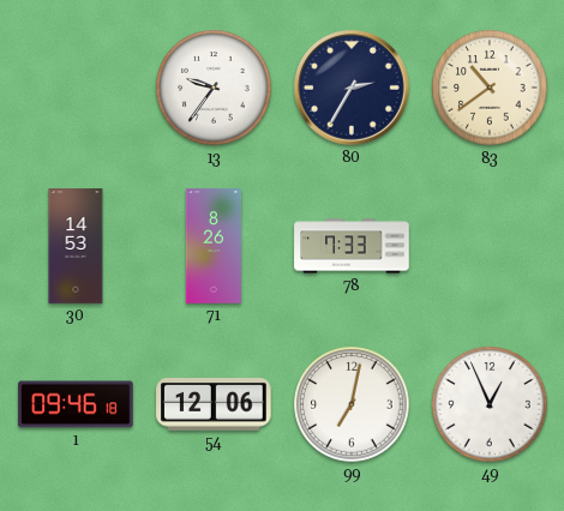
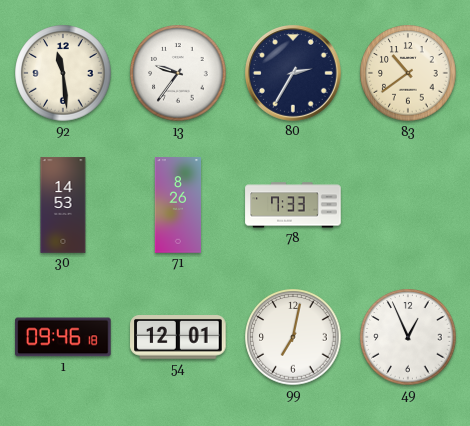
92: none -> 11:29 (63, 73)
54: 12:06 -> 12:01 (178, 338)
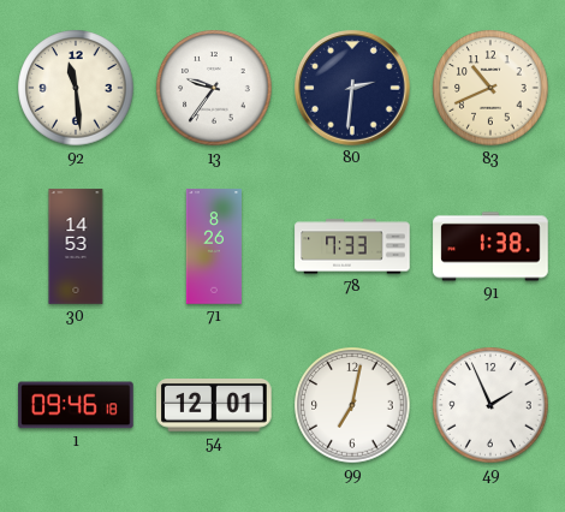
80: 2:35 -> 2:31 (353, 89)
83: 10:39 -> 10:41 (490, 88)
91: none -> 1:38 (490, 246)
49: 12:56 -> 1:56 (490, 405)
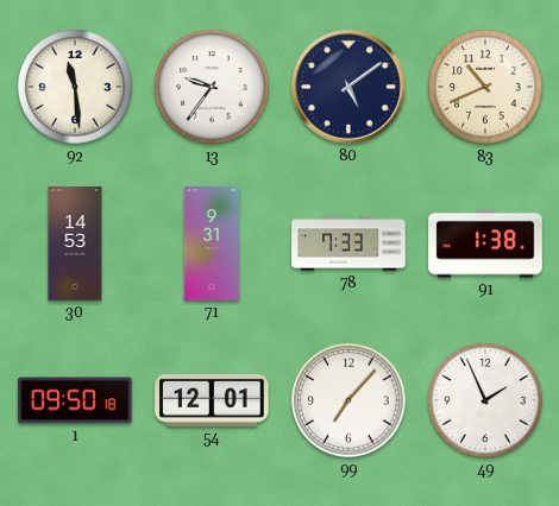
80: 2:31 -> 5:09 (350, 88)
71: 8:26 -> 9:31 (211, 243)
1: 09:46 -> 09:50 (75, 400)
99: 7:02 -> 7:07 (348, 400)
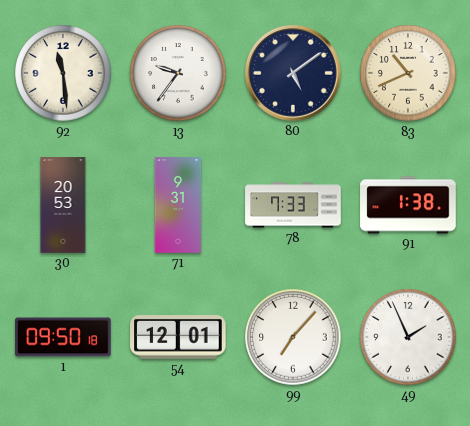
30: 14:53 -> 20:53 (63, 205)
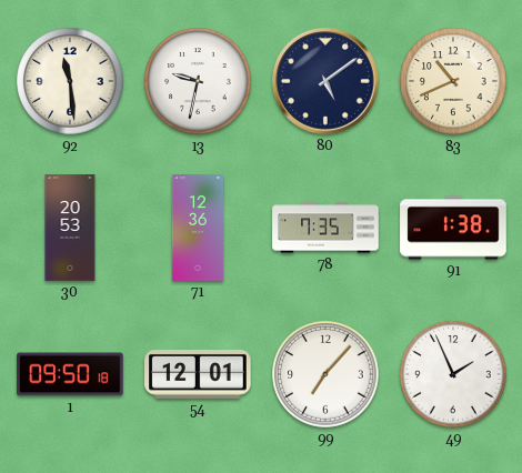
13: 9:36 -> 9:32 (198, 81)
71: 9:31 -> 12:36 (197, 228)
78: 7:33 -> 7:35 (325, 228)
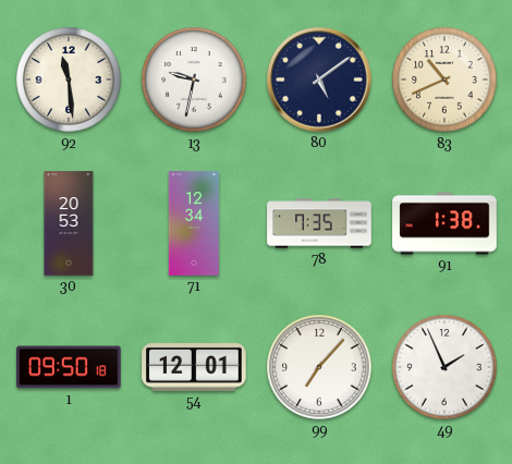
71: 12:36 -> 12:34 (193, 223)
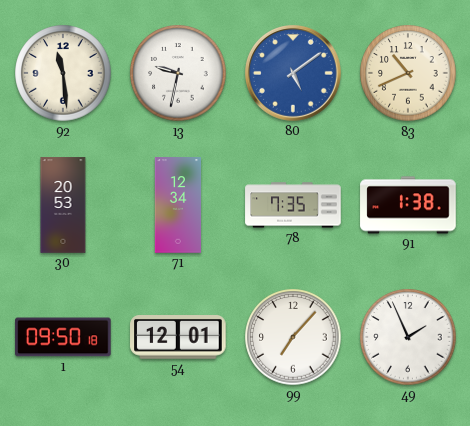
80 dial: navy -> blue (294, 74)
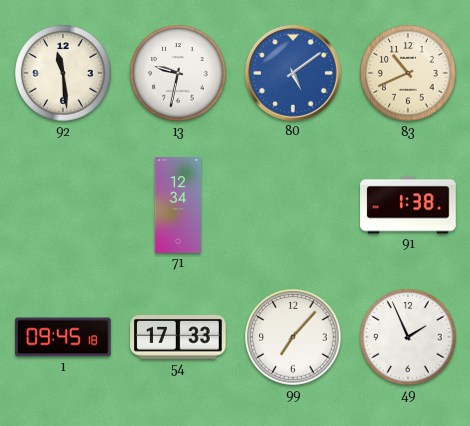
30: 20:53 -> none (63, 205)
78: 7:35 -> none (293, 205)
1: 09:50 -> 09:45 (63, 337)
54: 12:01 -> 17:33 (178, 338)
